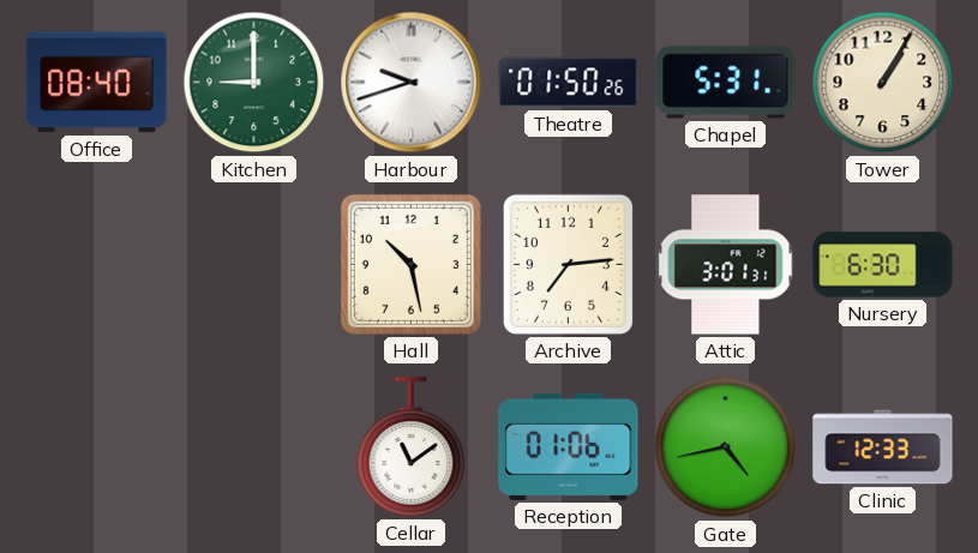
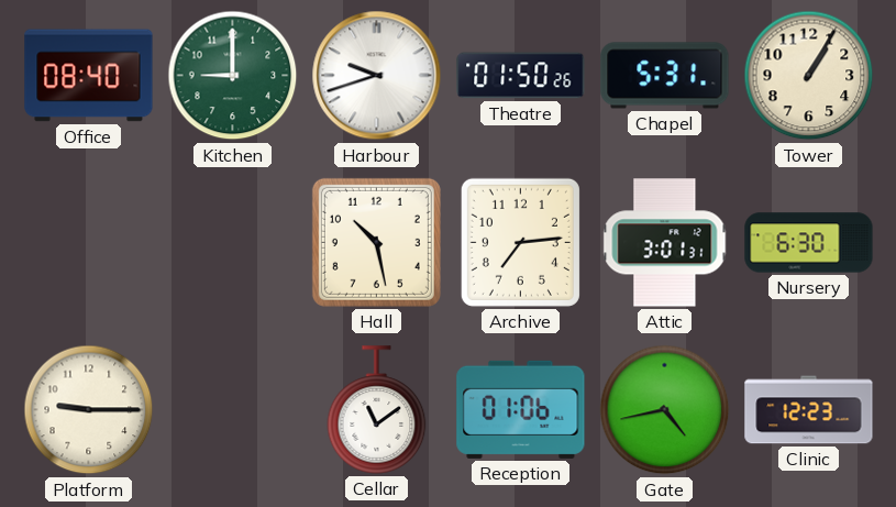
Platform: none -> 9:15 (89, 410)
Clinic: 12:33 -> 12:23 (809, 410)
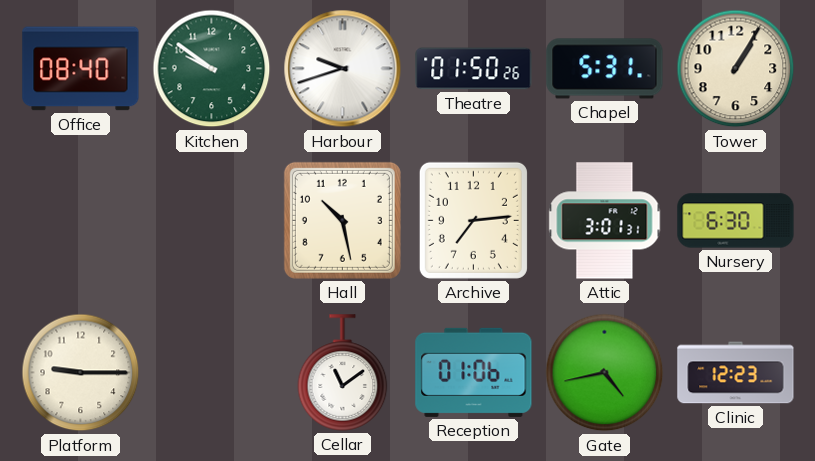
Kitchen: 9:00 -> 9:51 (212, 69)
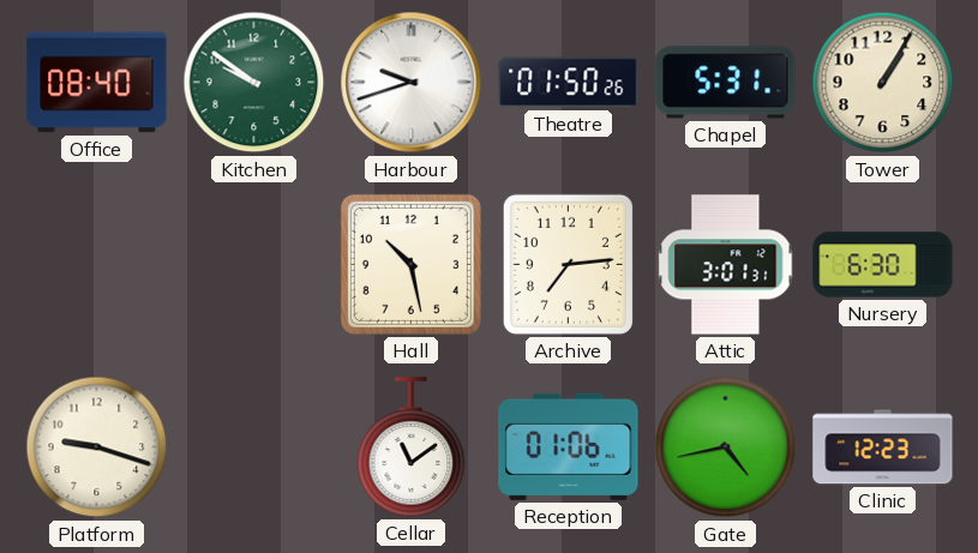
Platform: 9:15 -> 9:18 (97, 447)
